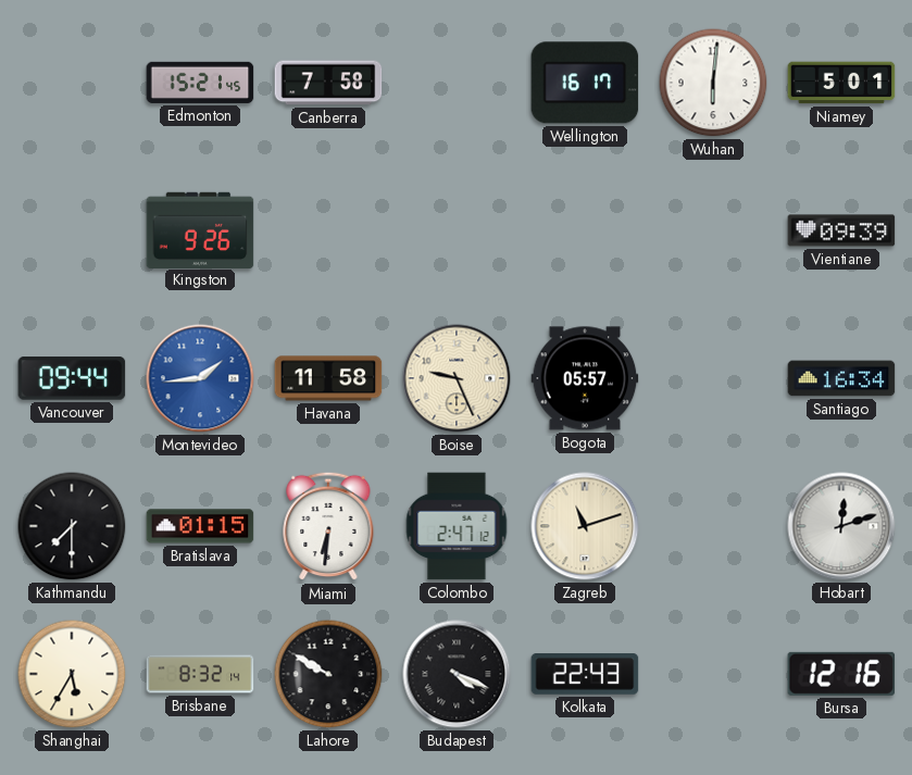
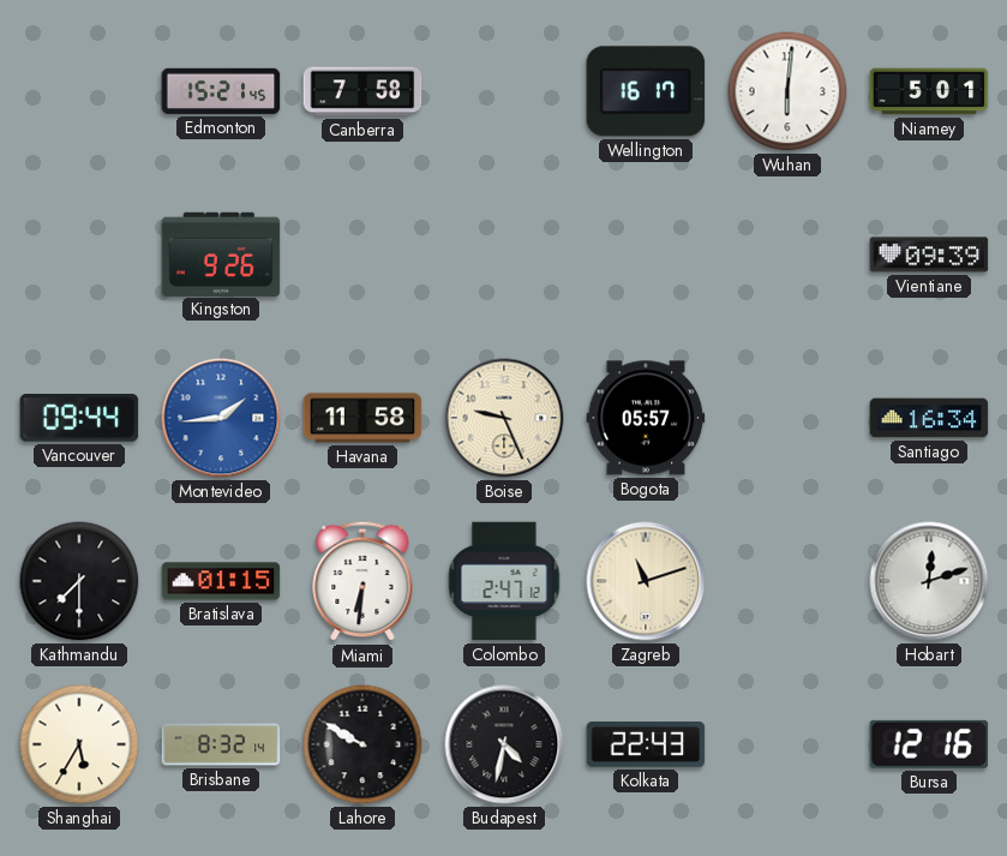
Budapest: 4:19 -> 4:32 (504, 744)
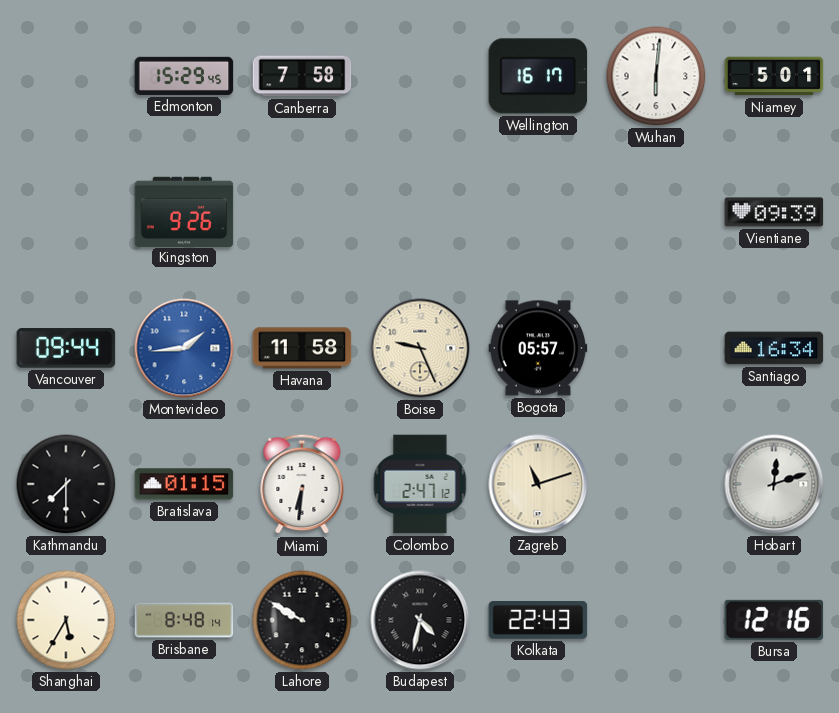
Edmonton: 15:21 -> 15:29 (184, 76)
Brisbane: 8:32 -> 8:48 (184, 620)
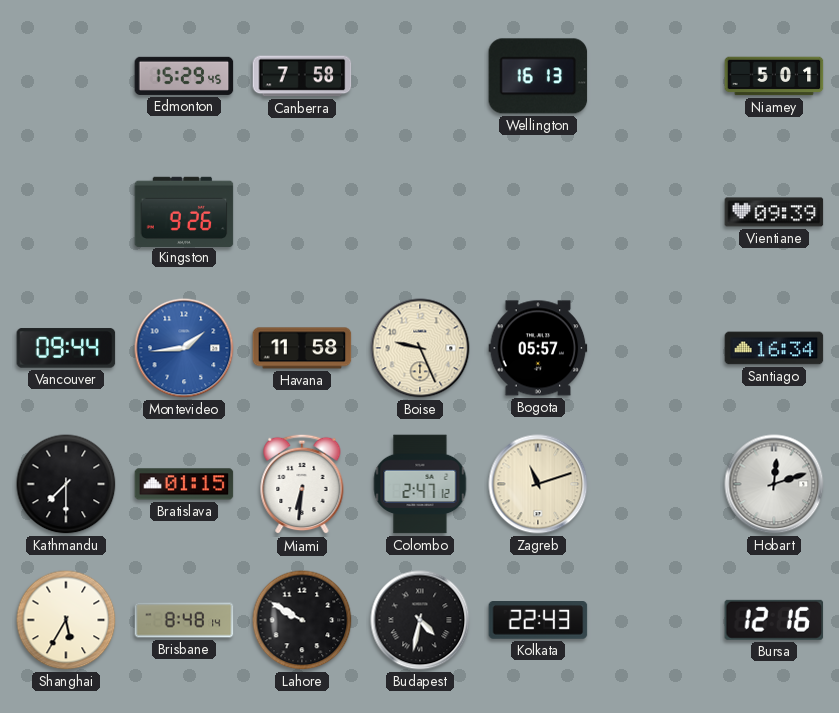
Wellington: 16:17 -> 16:13 (538, 76)
Wuhan: 6:01 -> none (656, 76)
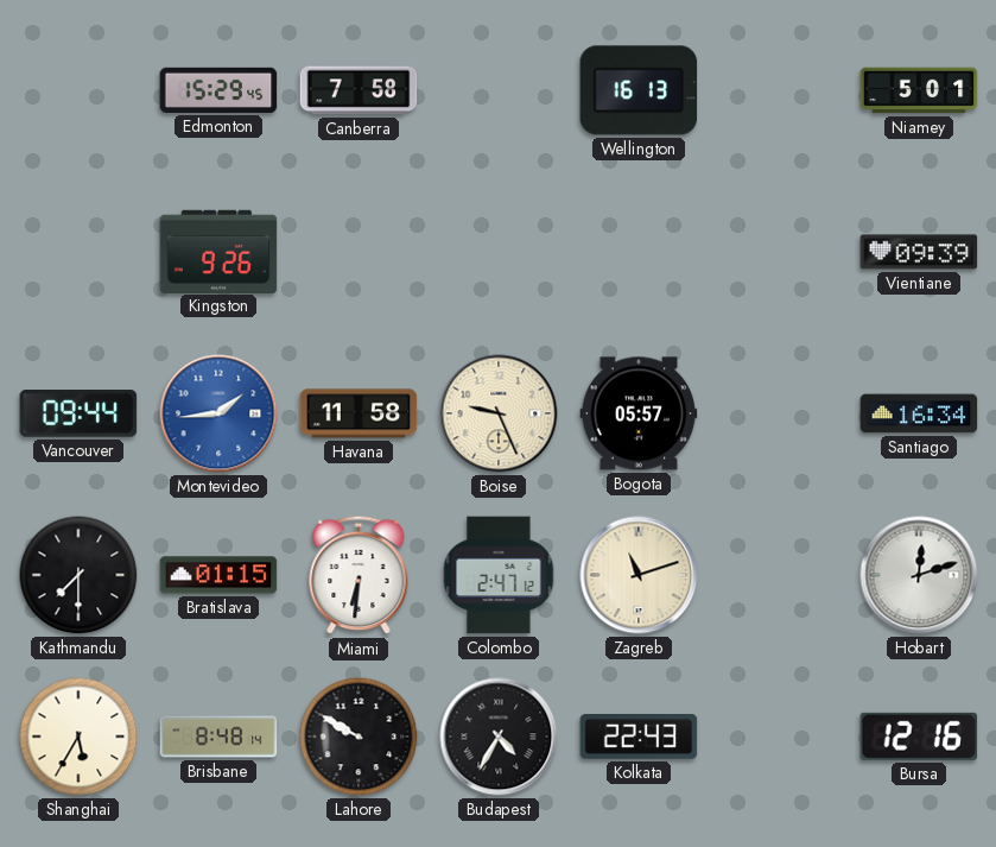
Budapest: 4:32 -> 4:35 (499, 737)
